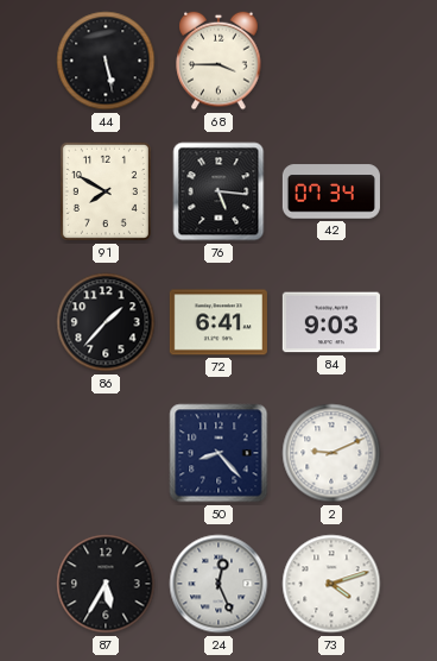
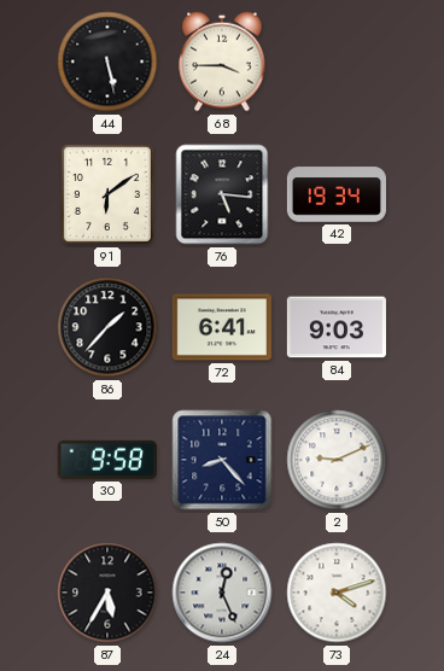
91: 7:50 -> 6:09 (107, 194)
42: 07:34 -> 19:34 (337, 194)
30: none -> 9:58 (107, 460)
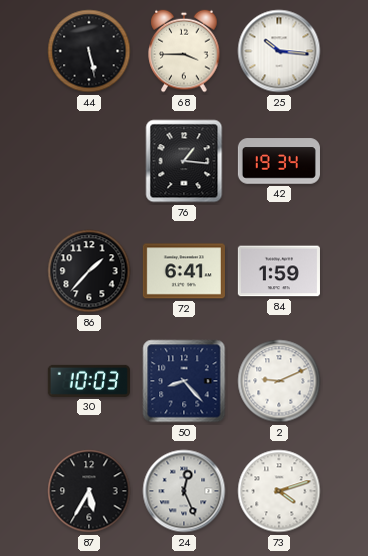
25: none -> 10:16 (279, 51)
91: 6:09 -> none (107, 194)
76: 5:16 -> 1:16 (184, 161)
84: 9:03 -> 1:59 (279, 271)
30: 9:58 -> 10:03 (89, 381)
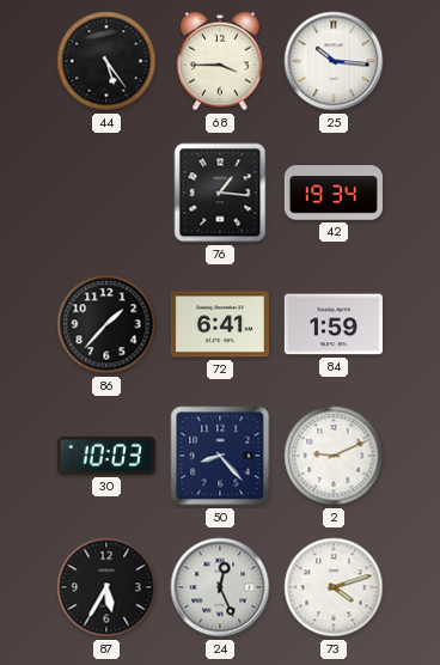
44: 5:28 -> 5:24 (106, 61)
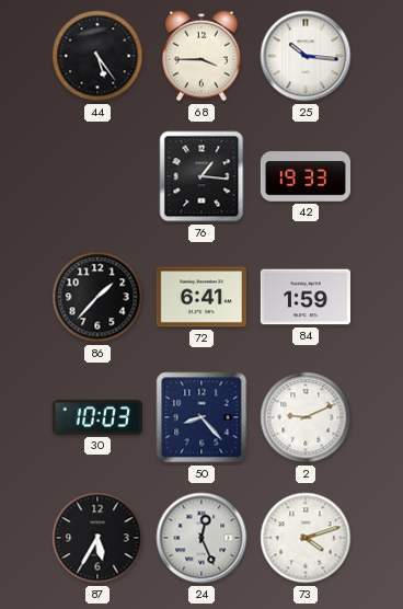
42: 19:34 -> 19:33 (306, 176)
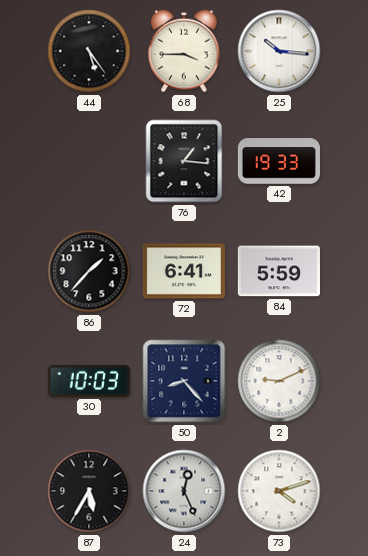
84: 1:59 -> 5:59 (279, 271)
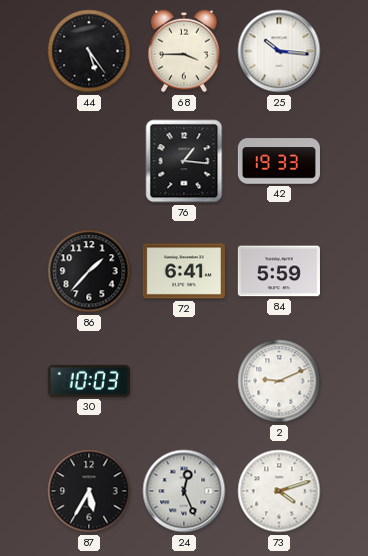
50: 8:23 -> none (184, 381)
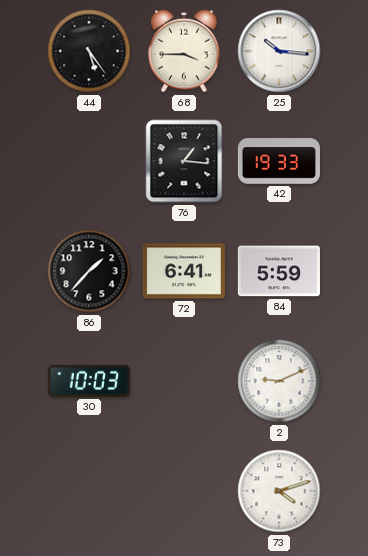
87: 5:35 -> none (89, 491)
24: 12:26 -> none (184, 491)
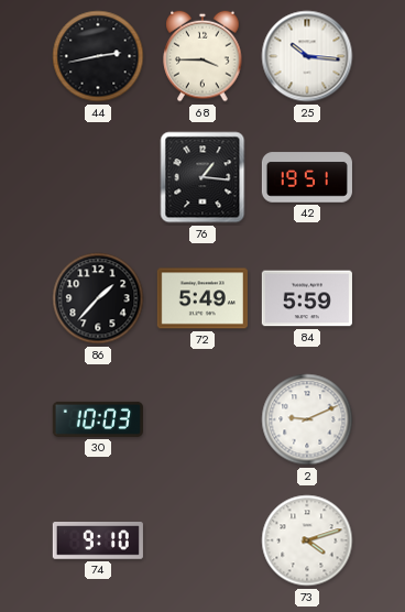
44: 5:24 -> 2:43 (98, 56)
42: 19:33 -> 19:51 (307, 177)
72: 6:41 -> 5:49 (202, 298)
74: none -> 9:10 (98, 542)
